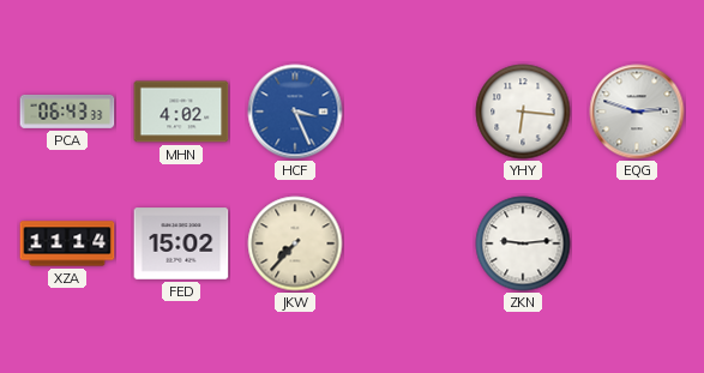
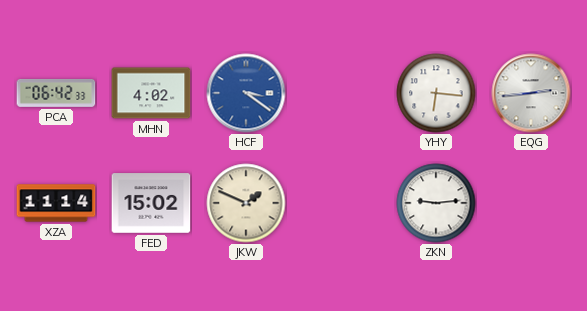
PCA: 06:43 -> 06:42 (56, 93)
HCF: 3:26 -> 3:21 (246, 93)
EQG: 2:48 -> 2:44 (531, 93)
JKW: 7:37 -> 1:49 (246, 203)
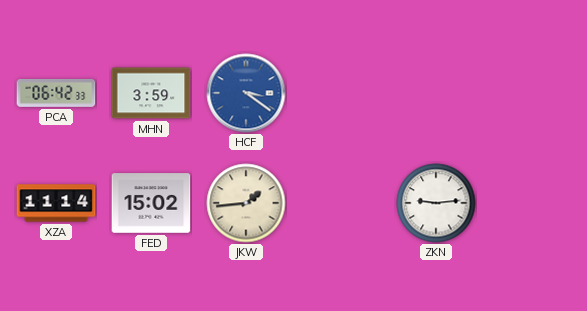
MHN: 4:02 -> 3:59 (151, 93)
YHY: 6:16 -> none (436, 93)
EQG: 2:44 -> none (531, 93)
JKW: 1:49 -> 1:44 (246, 203)
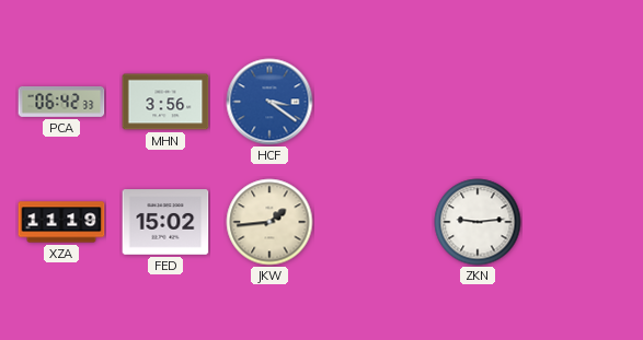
MHN: 3:59 -> 3:56 (165, 102)
XZA: 11:14 -> 11:19 (61, 222)
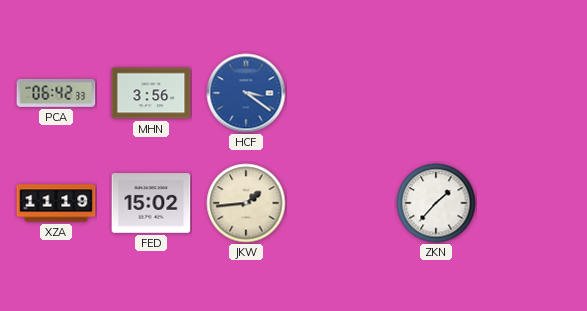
ZKN: 9:14 -> 1:37 (436, 203)
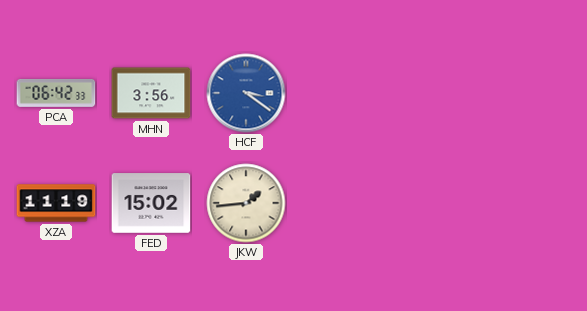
ZKN: 1:37 -> none (436, 203)
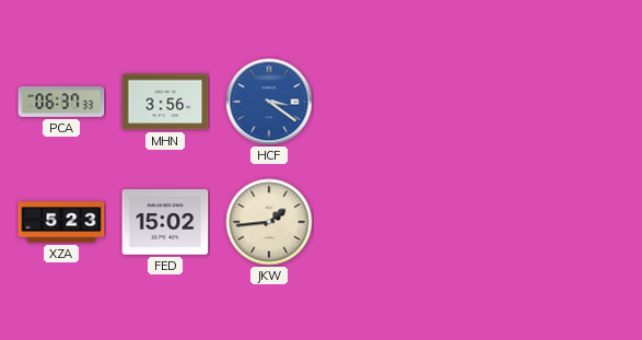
PCA: 06:42 -> 06:37 (61, 102)
XZA: 11:19 -> 5:23 (61, 222)
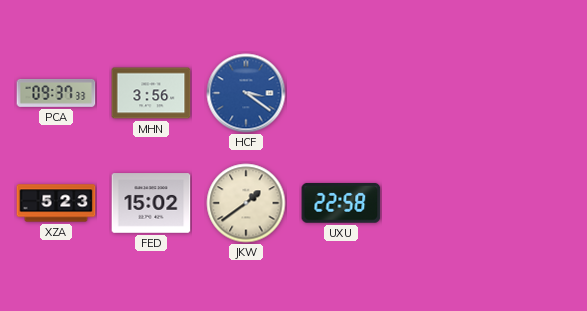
PCA: 06:37 -> 09:37 (56, 93)
JKW: 1:44 -> 1:39 (246, 203)
UXU: none -> 22:58 (341, 203)
